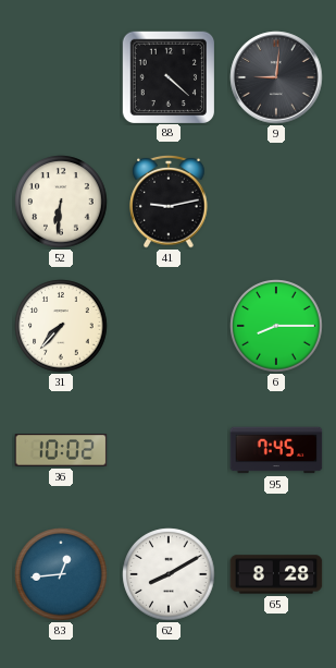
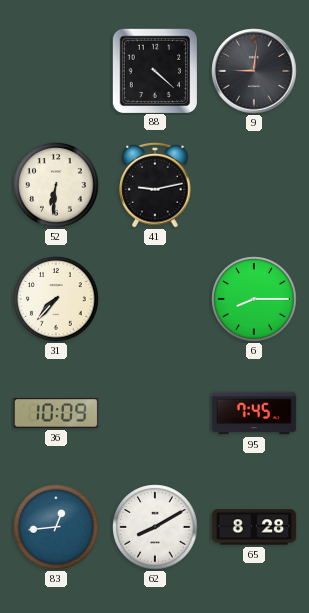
36: 10:02 -> 10:09 (56, 413)
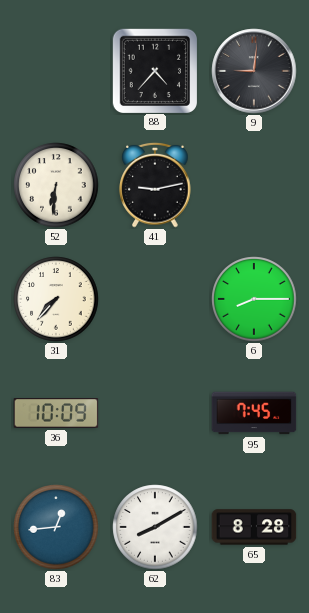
88: 4:22 -> 4:37 (154, 70)
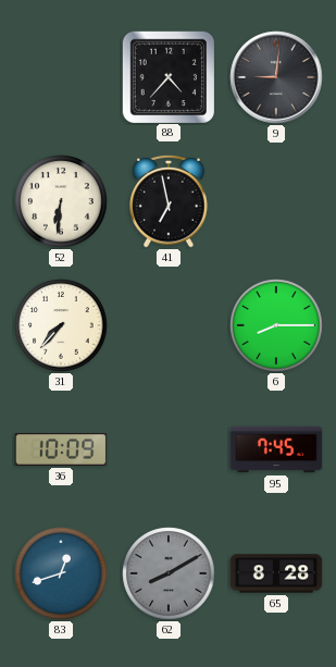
41: 9:13 -> 6:58 (169, 201)
83: 12:44 -> 12:42 (61, 573)
62 dial: white -> grey (169, 573)
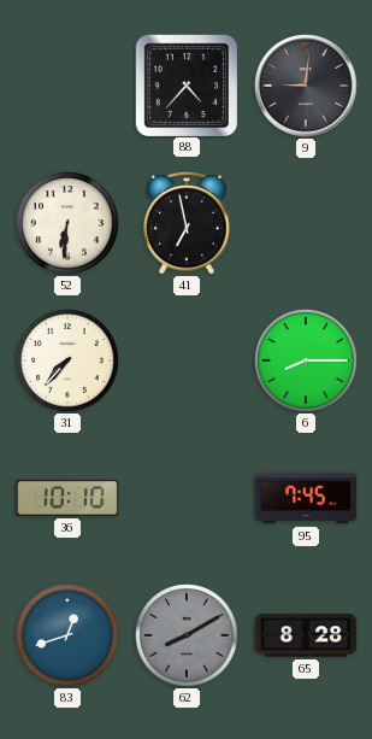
36: 10:09 -> 10:10 (67, 498)
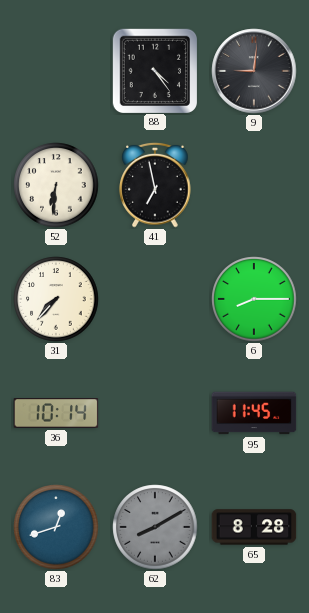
88: 4:37 -> 4:24 (154, 70)
36: 10:10 -> 10:14 (56, 413)
95: 7:45 -> 11:45 (254, 413)
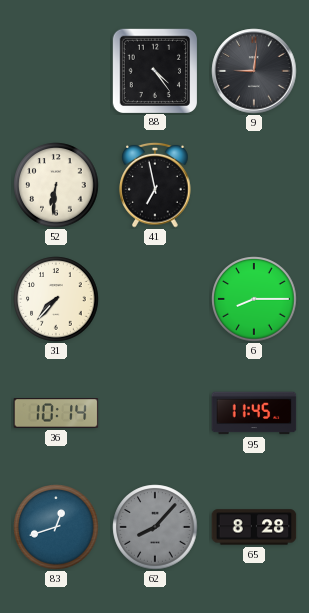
62: 8:10 -> 8:07 (155, 527)
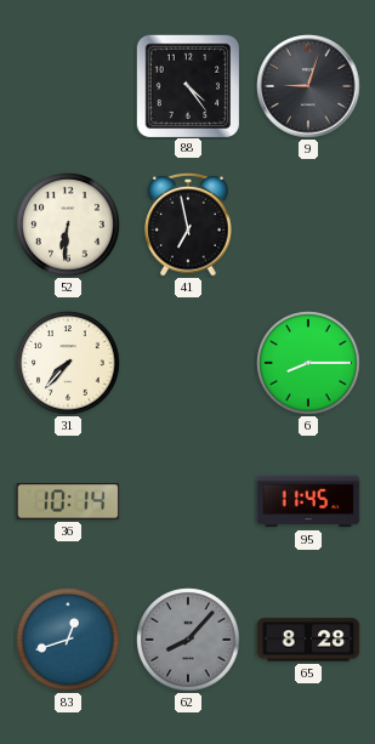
9: 9:01 -> 9:03 (308, 86)
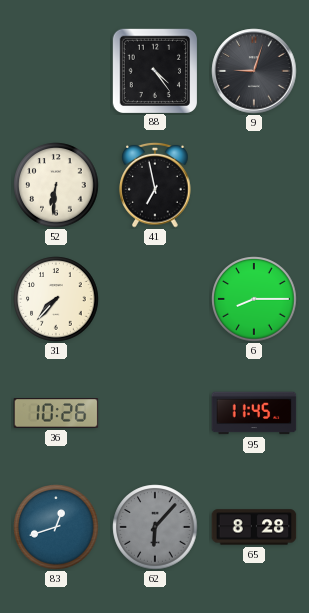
36: 10:14 -> 10:26 (56, 413)
62: 8:07 -> 6:07 (155, 527)
